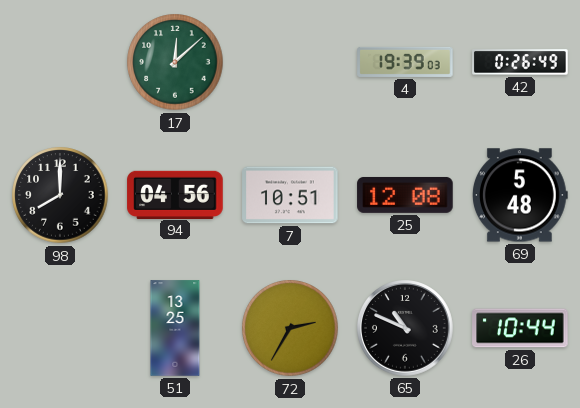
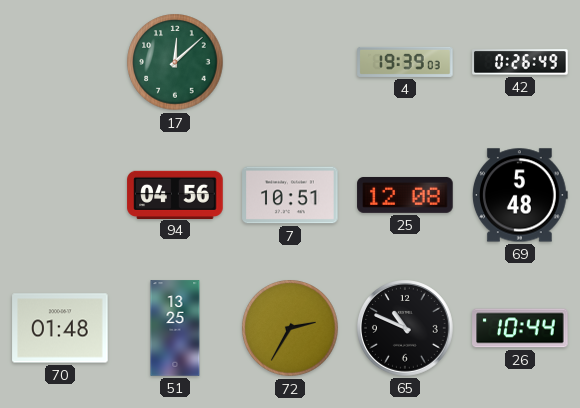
98: 8:00 -> none (60, 195)
70: none -> 01:48 (60, 328)
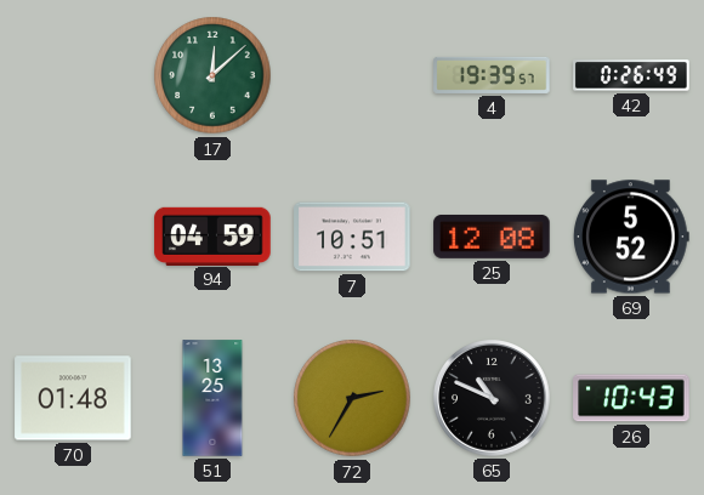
4: 19:39:03 -> 19:39:57 (492, 75)
94: 04:56 -> 04:59 (212, 235)
69: 5:48 -> 5:52 (632, 237)
26: 10:44 -> 10:43 (631, 398)
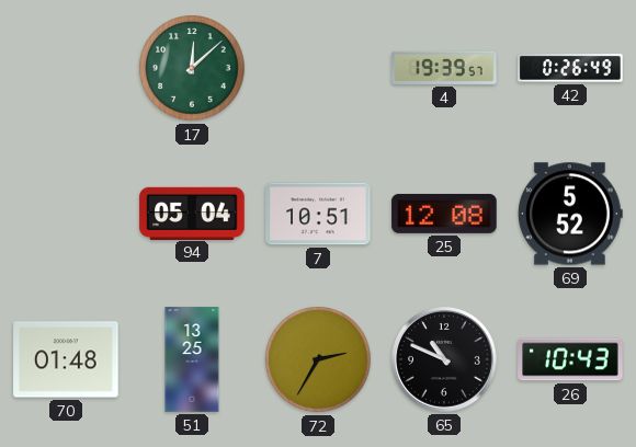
94: 04:59 -> 05:04 (192, 213)
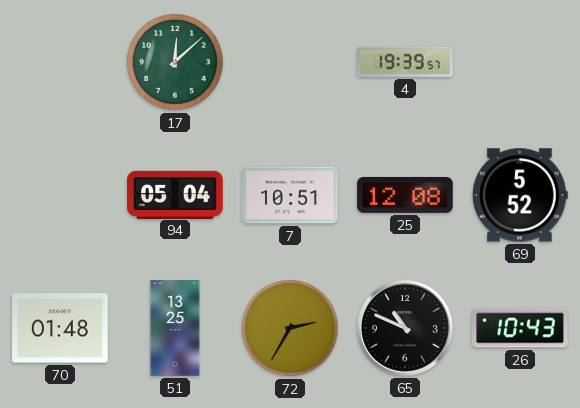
42: 0:26 -> none (570, 68)
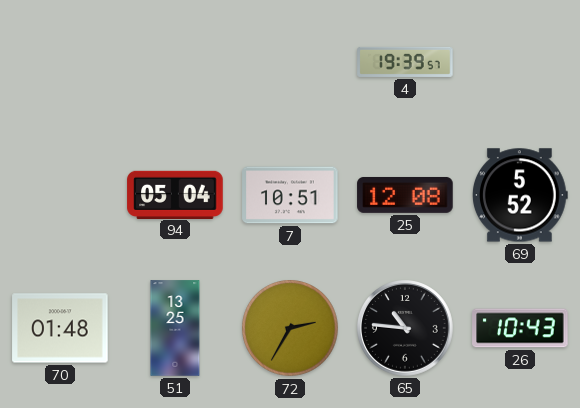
17: 12:08 -> none (175, 62)
65: 10:49 -> 10:46 (406, 329)
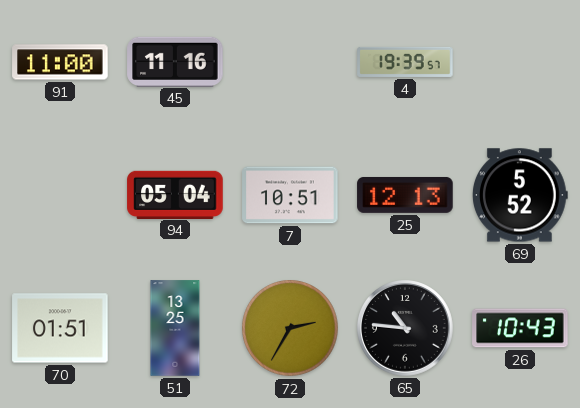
91: none -> 11:00 (60, 62)
45: none -> 11:16 (175, 61)
25: 12:08 -> 12:13 (405, 195)
70: 01:48 -> 01:51 (60, 328)
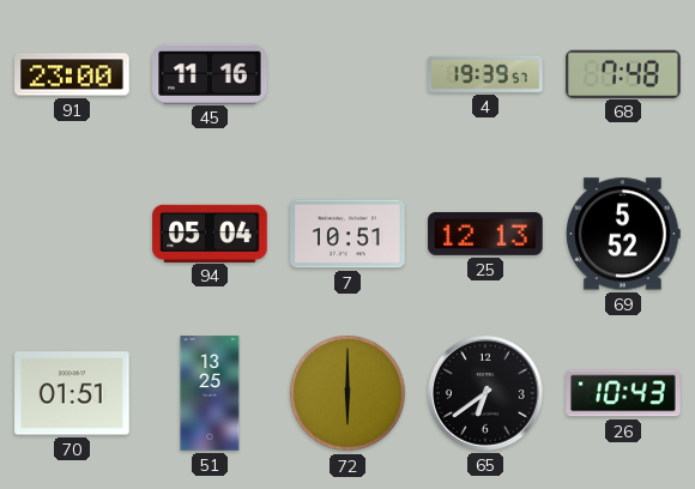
91: 11:00 -> 23:00 (72, 74)
68: none -> 7:48 (623, 73)
72: 2:35 -> 6:00 (347, 393)
65: 10:46 -> 6:39 (486, 394)
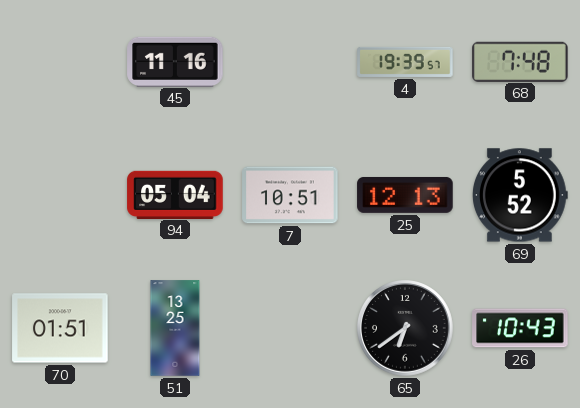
91: 23:00 -> none (72, 74)
72: 6:00 -> none (347, 393)
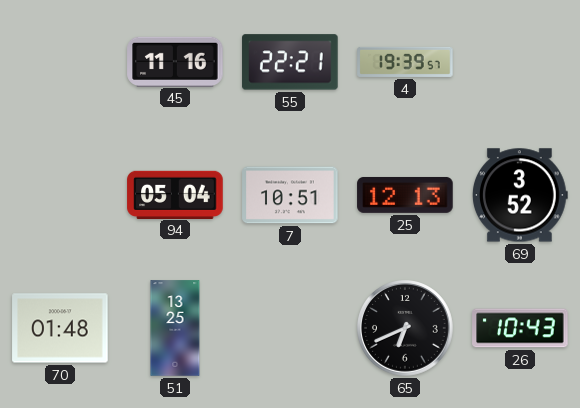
55: none -> 22:21 (290, 62)
68: 7:48 -> none (520, 61)
69: 5:52 -> 3:52 (521, 195)
70: 01:51 -> 01:48 (60, 328)
65: 6:39 -> 6:41 (406, 329)
